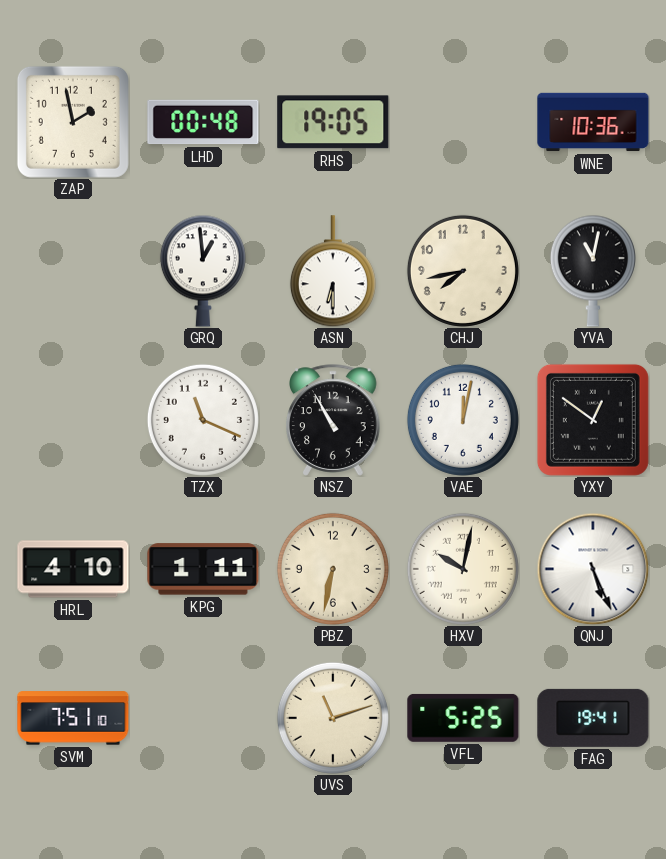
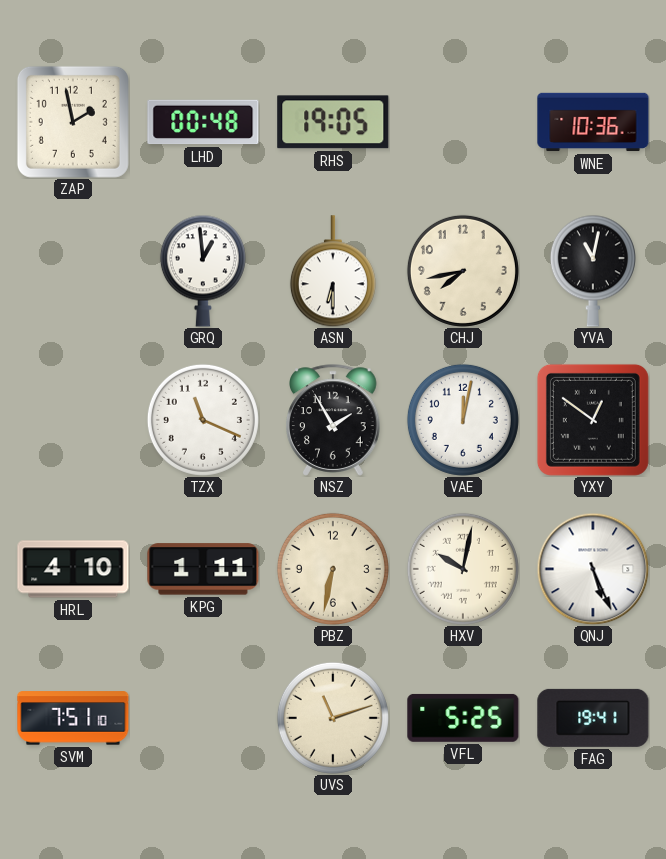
NSZ: 10:55 -> 1:55 (333, 420)
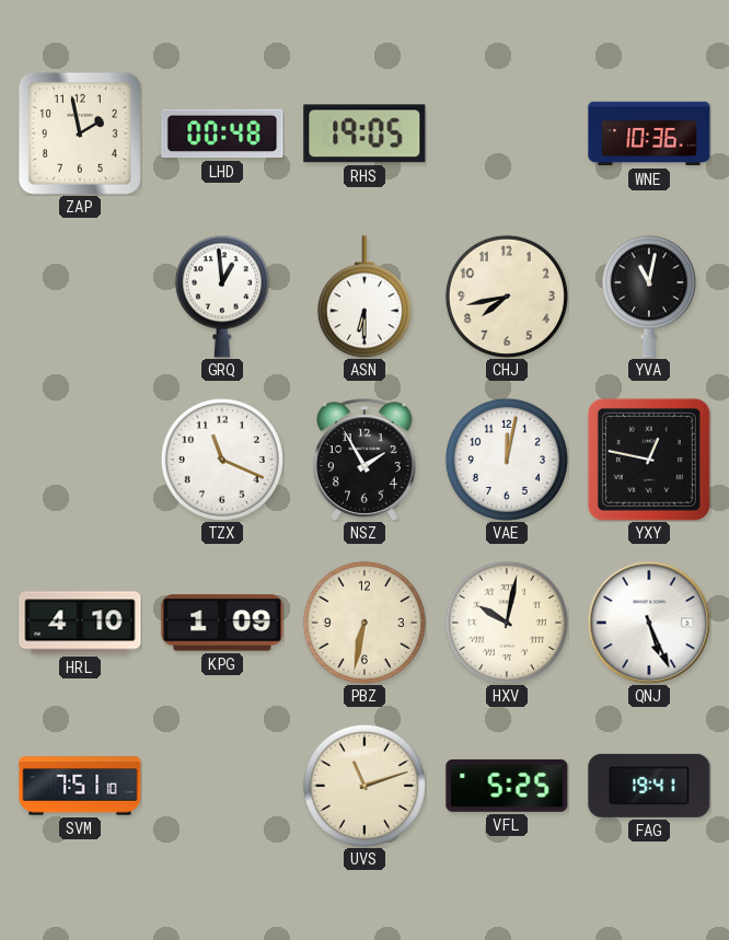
YXY: 12:51 -> 12:47 (649, 460)
KPG: 1:11 -> 1:09 (222, 623)
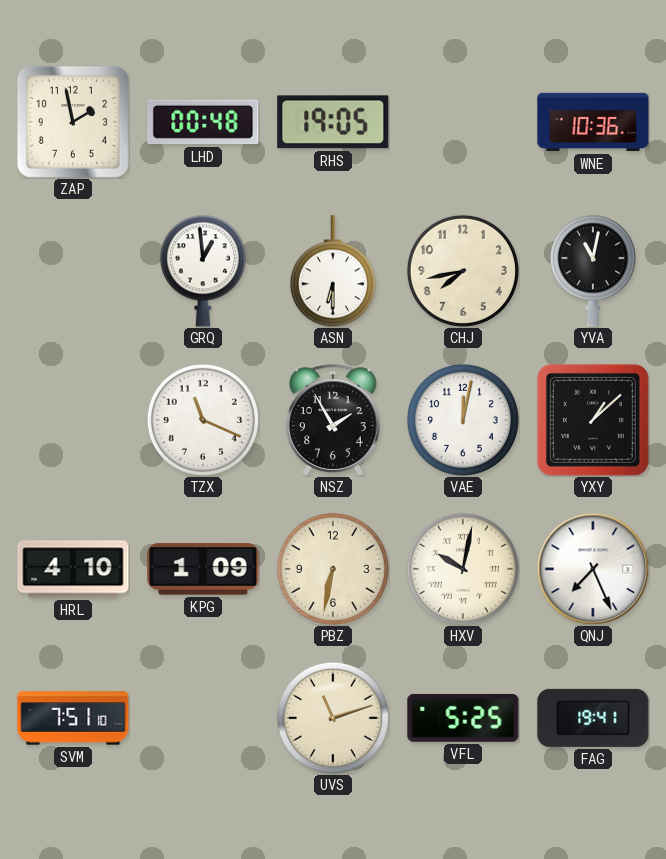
YXY: 12:47 -> 1:08 (593, 420)
QNJ: 5:26 -> 7:26 (593, 569)
